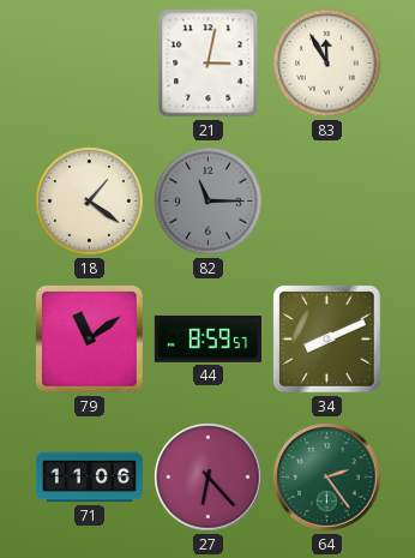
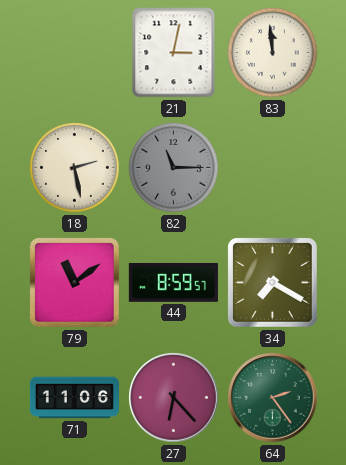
83: 11:55 -> 11:59 (273, 53)
18: 1:21 -> 2:28 (75, 168)
34: 8:11 -> 7:20 (273, 283)
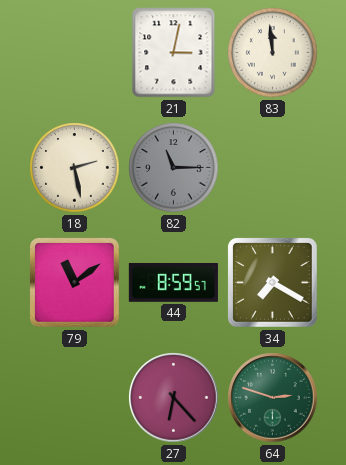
71: 11:06 -> none (74, 398)
64: 2:24 -> 2:48 (273, 398)
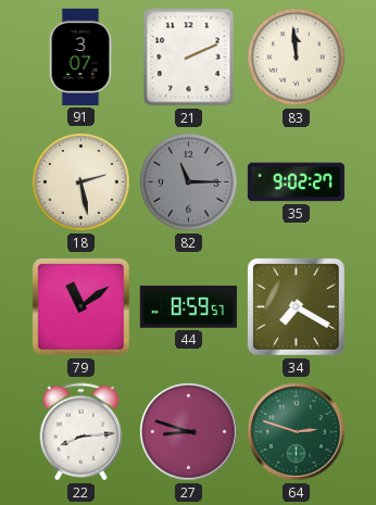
91: none -> 3:07 (80, 56)
21: 3:02 -> 2:11 (189, 58)
35: none -> 9:02 (296, 182)
22: none -> 8:14 (82, 432)
27: 6:23 -> 8:48 (189, 432)
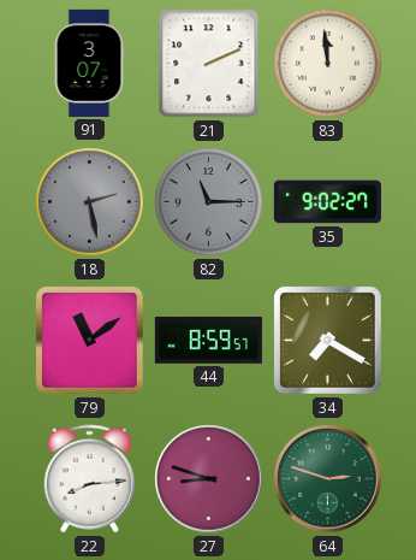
18 dial: cream -> grey (90, 202)
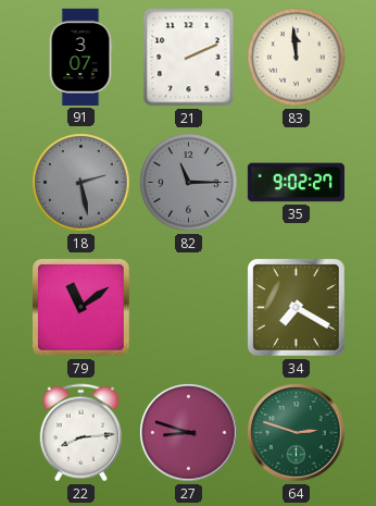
44: 8:59 -> none (208, 341)
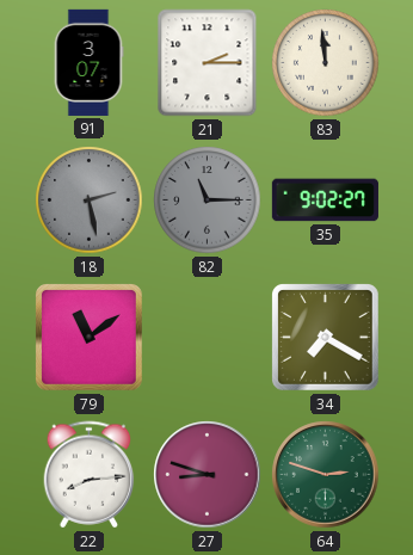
21: 2:11 -> 2:15 (208, 63)
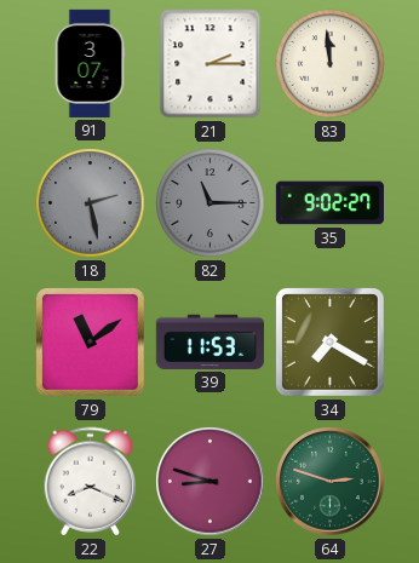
39: none -> 11:53 (209, 341)
22: 8:14 -> 8:19 (91, 482)
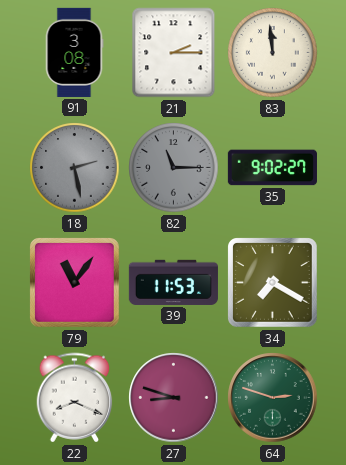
91: 3:07 -> 3:08 (74, 52)
79: 11:09 -> 11:06 (75, 283)
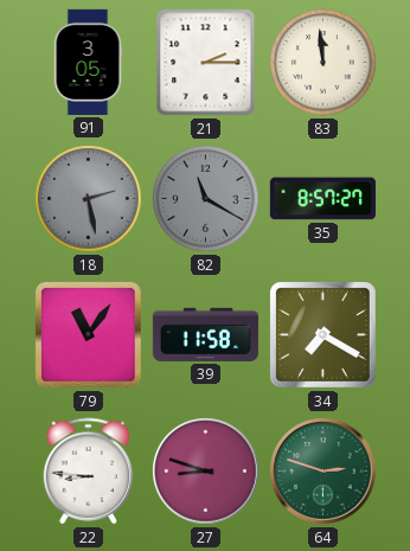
91: 3:08 -> 3:05 (88, 62)
82: 11:15 -> 11:20 (206, 199)
35: 9:02 -> 8:57 (322, 199)
39: 11:53 -> 11:58 (205, 334)
22: 8:19 -> 8:46 (89, 472)
